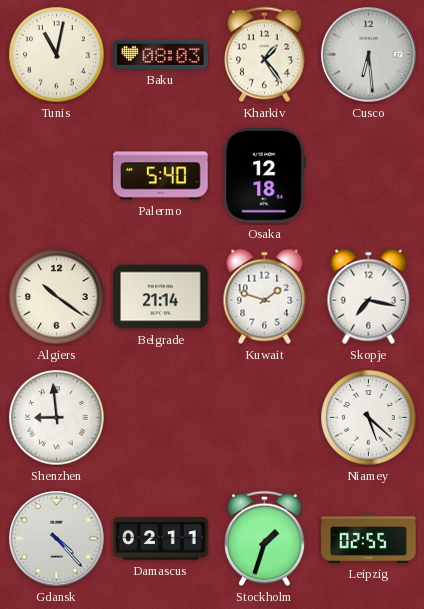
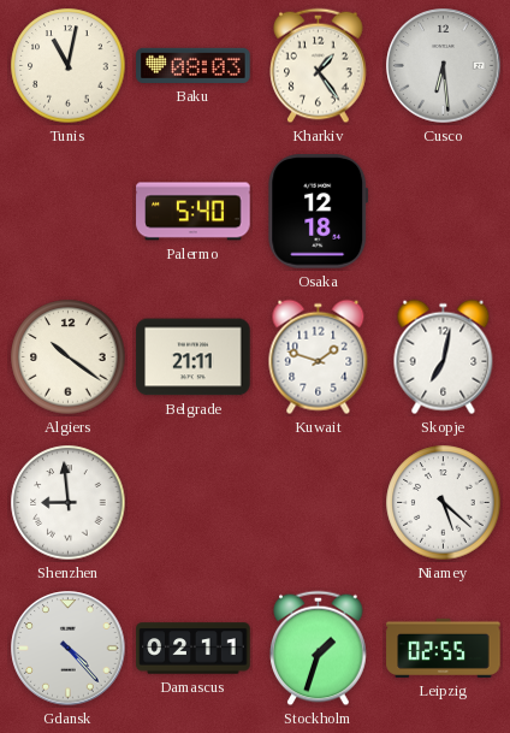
Belgrade: 21:14 -> 21:11 (194, 357)
Skopje: 7:17 -> 7:02 (444, 357)
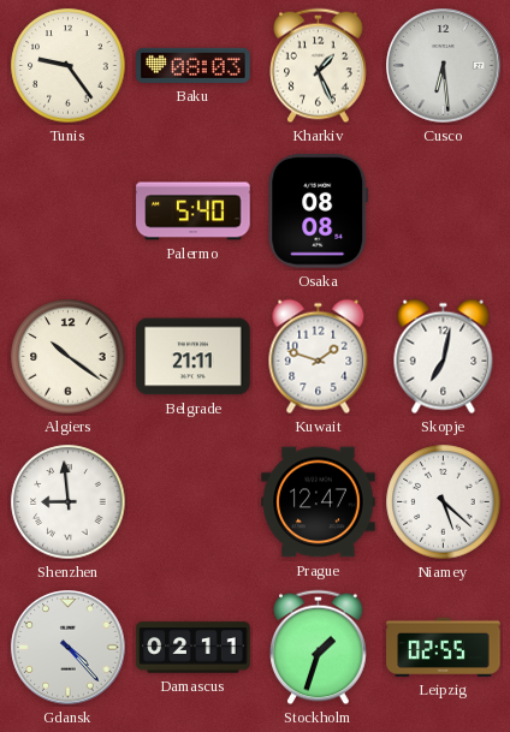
Tunis: 11:02 -> 9:24 (69, 66)
Kharkiv: 1:24 -> 1:26 (319, 66)
Osaka: 12:18 -> 08:08 (319, 212)
Prague: none -> 12:47 (319, 502)
